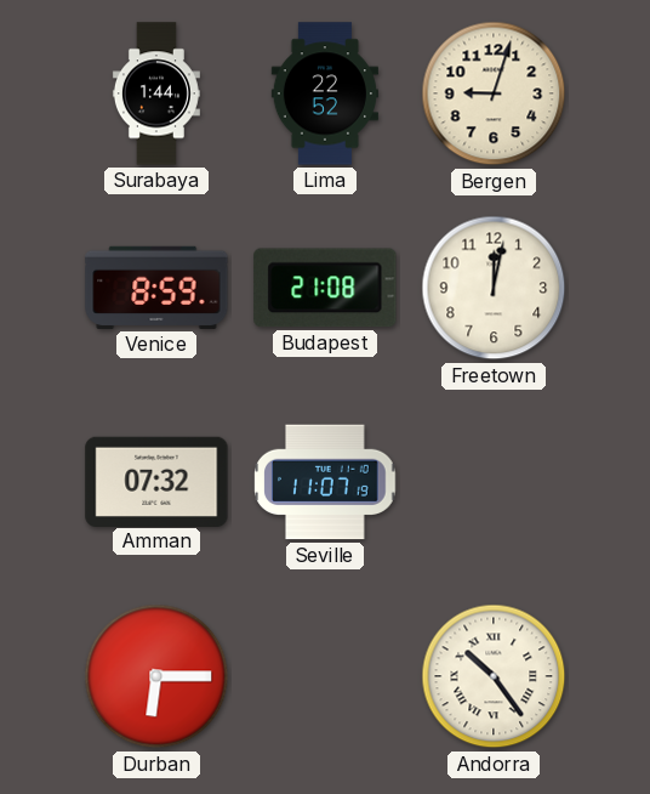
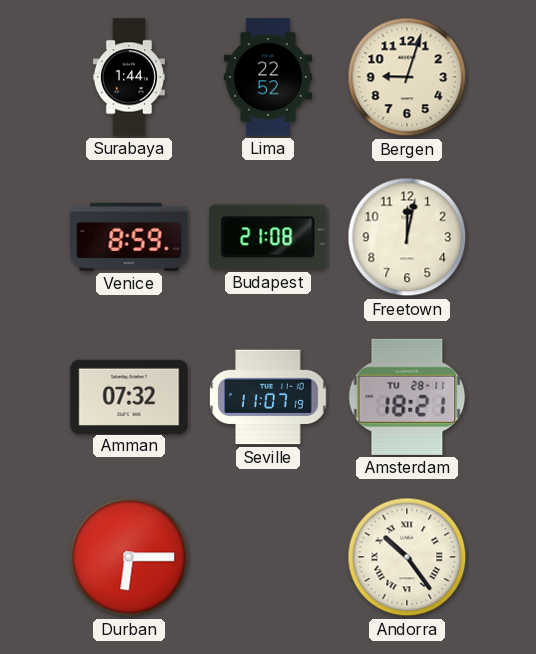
Amsterdam: none -> 18:21 (407, 397)
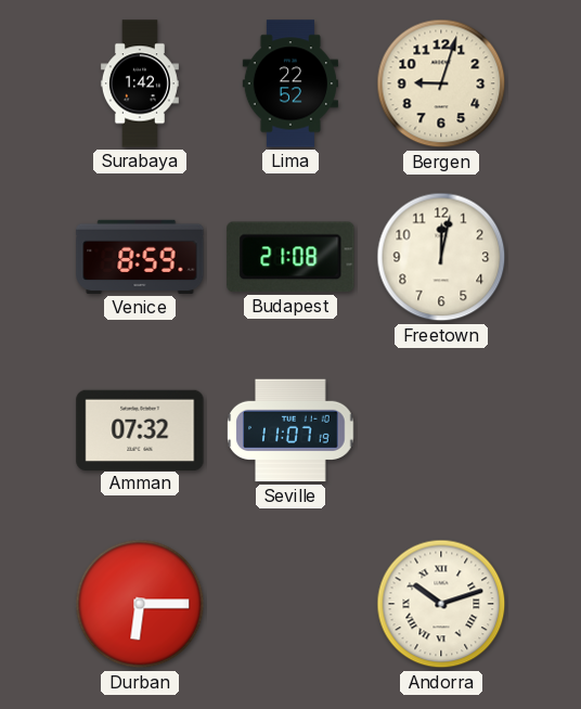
Surabaya: 1:44 -> 1:42 (140, 83)
Amsterdam: 18:21 -> none (407, 397)
Andorra: 10:24 -> 10:12 (441, 604)
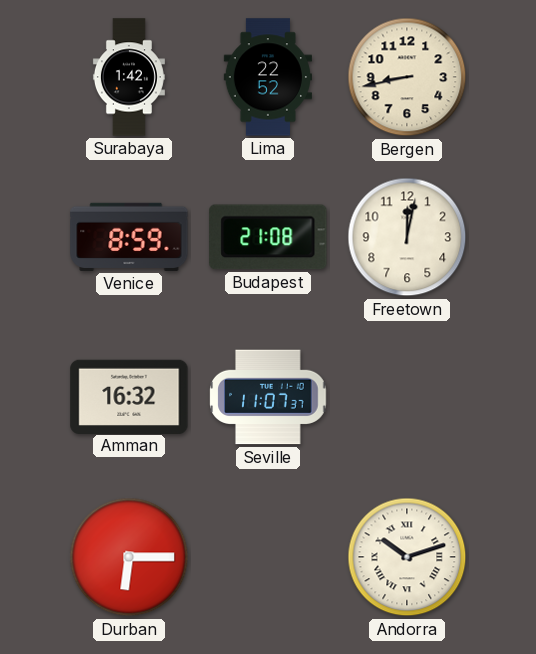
Bergen: 9:03 -> 8:43 (407, 77)
Amman: 07:32 -> 16:32 (129, 396)
Seville: 11:07:19 -> 11:07:37 (268, 397)
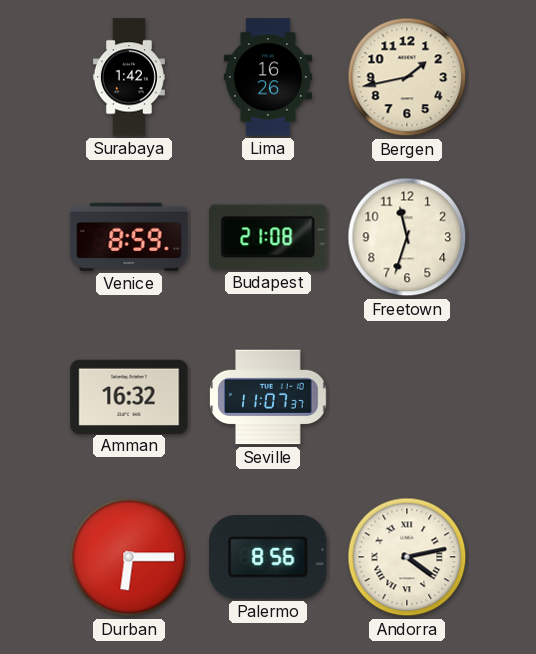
Lima: 22:52 -> 16:26 (268, 77)
Bergen: 8:43 -> 1:43 (407, 77)
Freetown: 12:02 -> 11:33 (407, 237)
Palermo: none -> 8:56 (268, 557)
Andorra: 10:12 -> 4:13 (407, 557)
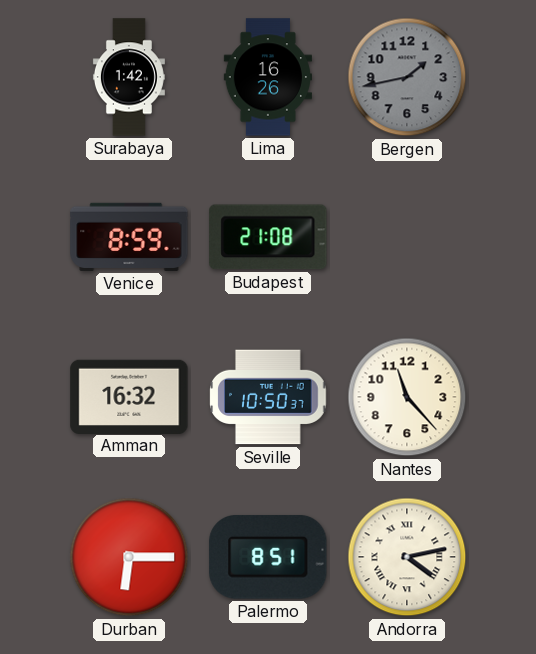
Bergen dial: cream -> grey (407, 77)
Freetown: 11:33 -> none (407, 237)
Seville: 11:07 -> 10:50 (268, 397)
Nantes: none -> 11:23 (407, 397)
Palermo: 8:56 -> 8:51 (268, 557)
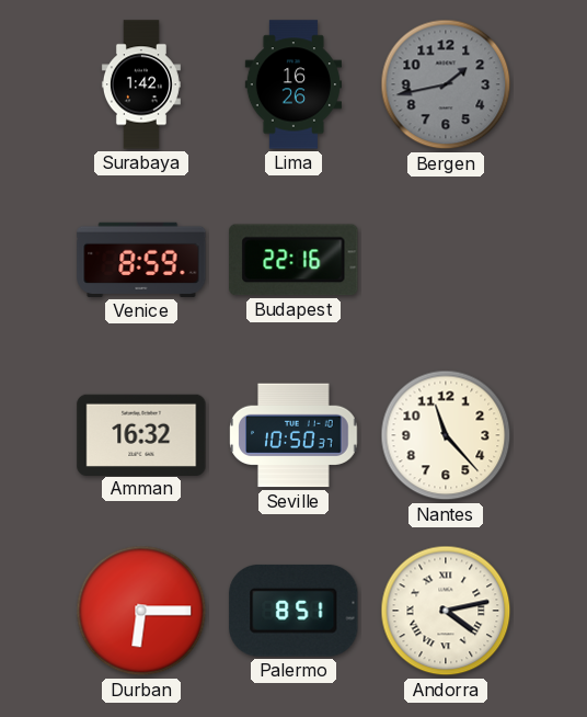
Budapest: 21:08 -> 22:16 (293, 260)
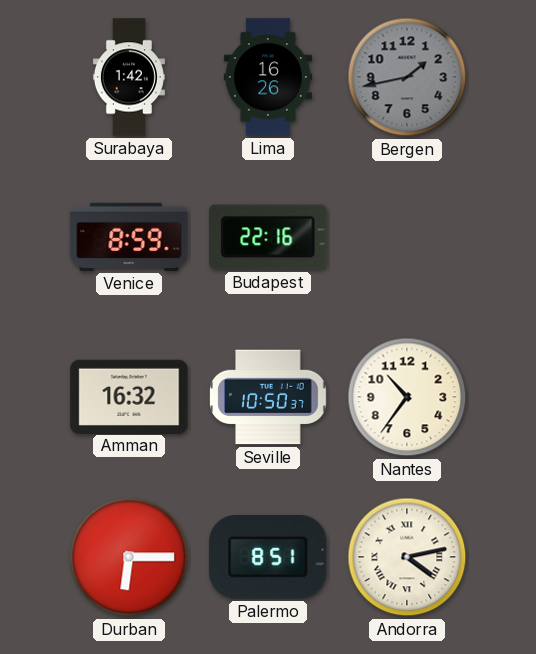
Nantes: 11:23 -> 10:36 (407, 397)
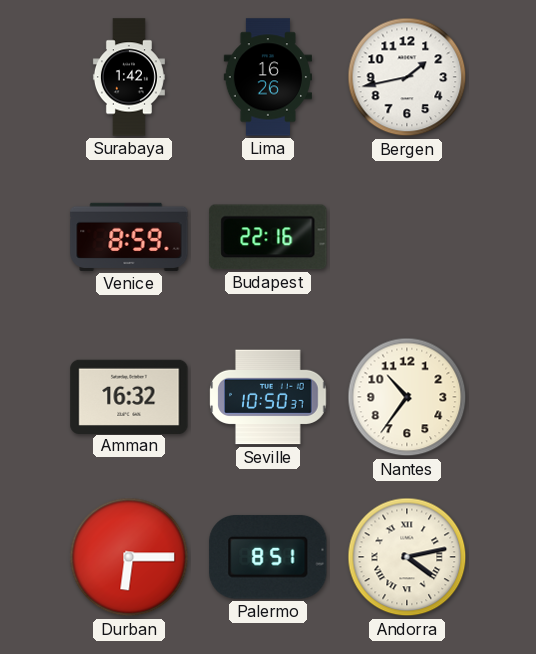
Bergen dial: grey -> white (407, 77)
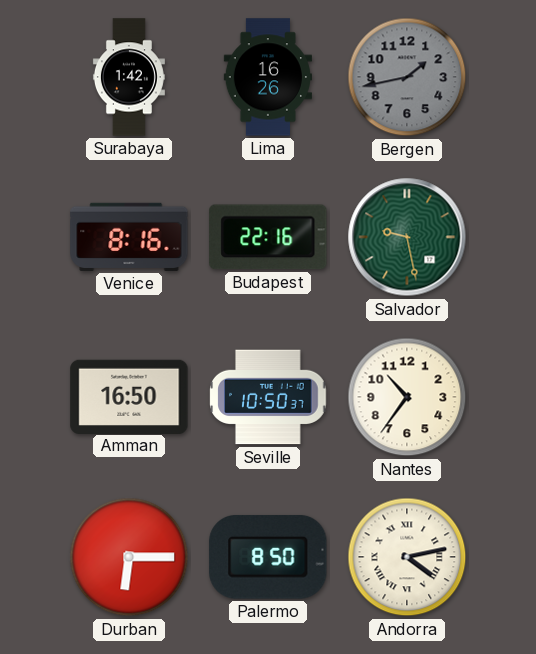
Bergen dial: white -> grey (407, 77)
Venice: 8:59 -> 8:16 (129, 237)
Salvador: none -> 9:28 (407, 237)
Amman: 16:32 -> 16:50 (129, 396)
Palermo: 8:51 -> 8:50 (268, 557)
